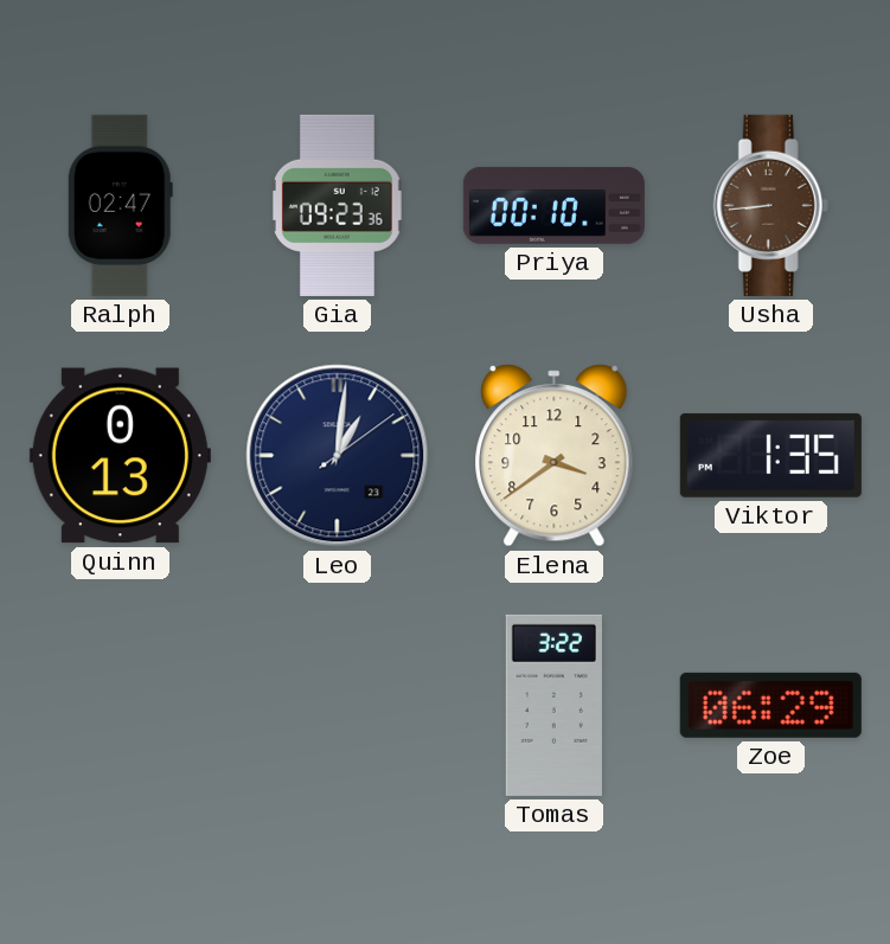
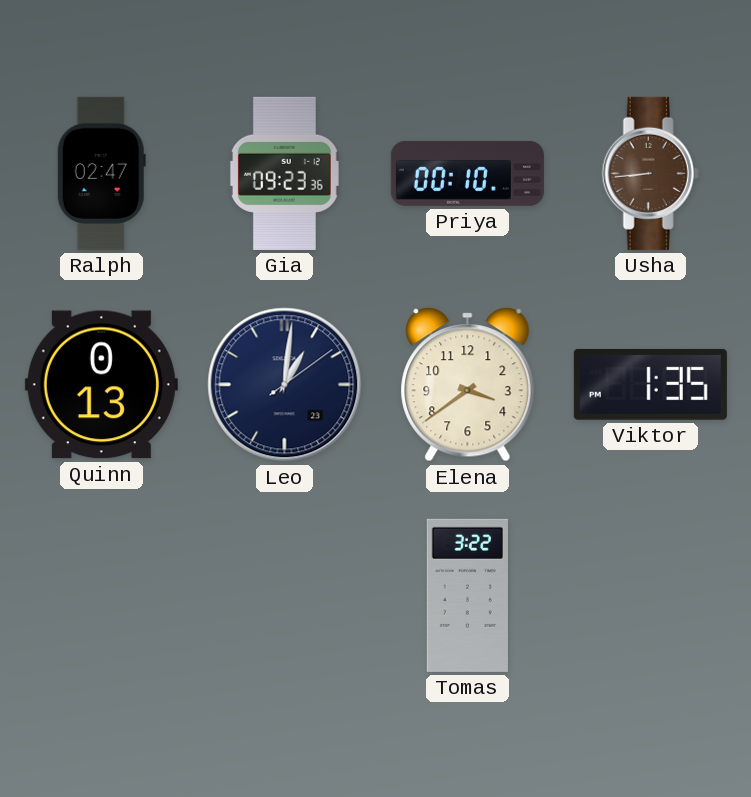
Zoe: 06:29 -> none (770, 705)
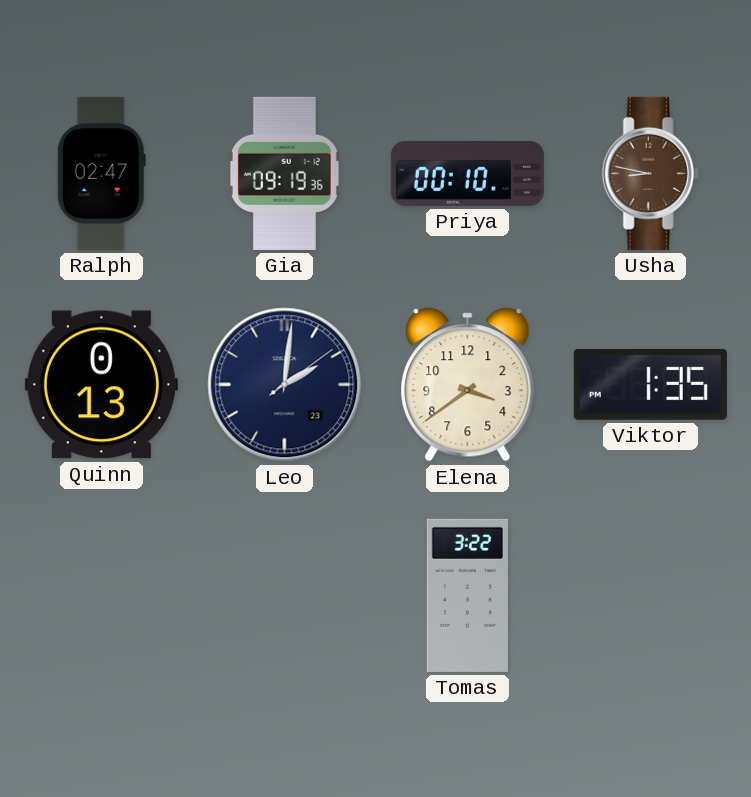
Gia: 09:23 -> 09:19 (284, 173)
Usha: 8:44 -> 8:47 (650, 173)
Leo: 1:01 -> 2:01 (285, 385)
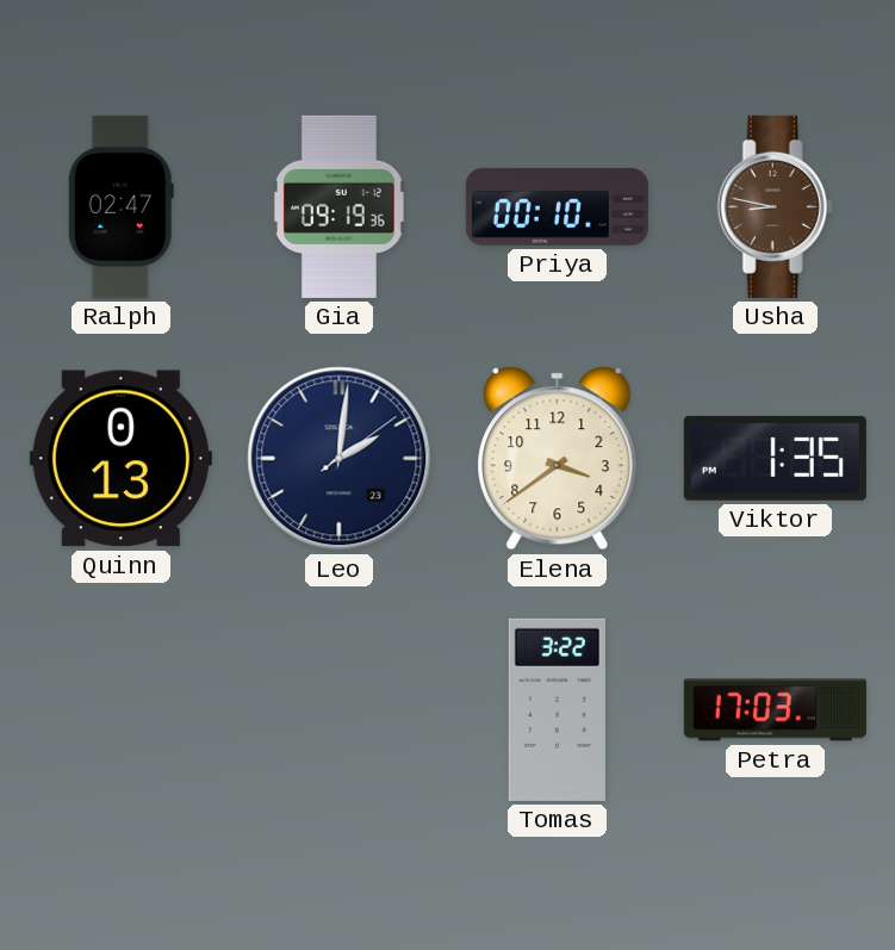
Petra: none -> 17:03 (775, 710)
